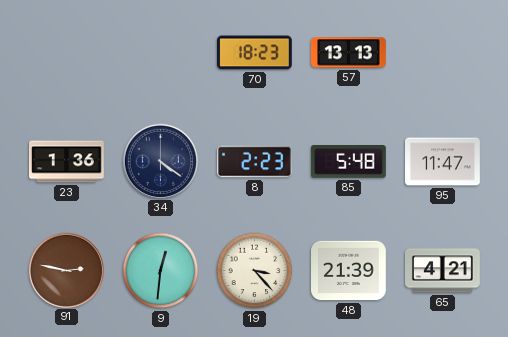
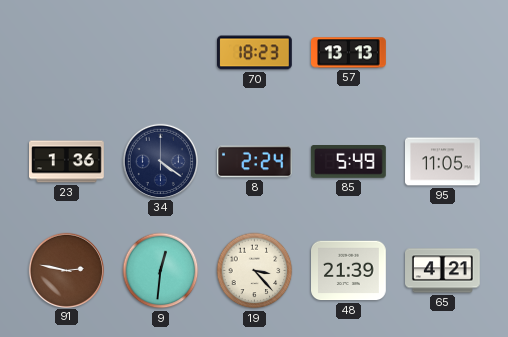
8: 2:23 -> 2:24 (255, 162)
85: 5:48 -> 5:49 (348, 162)
95: 11:47 -> 11:05 (443, 162)
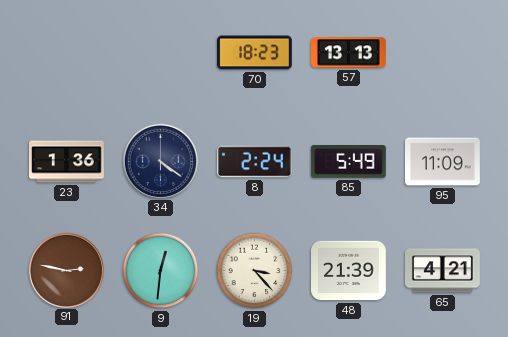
95: 11:05 -> 11:09 (443, 162)
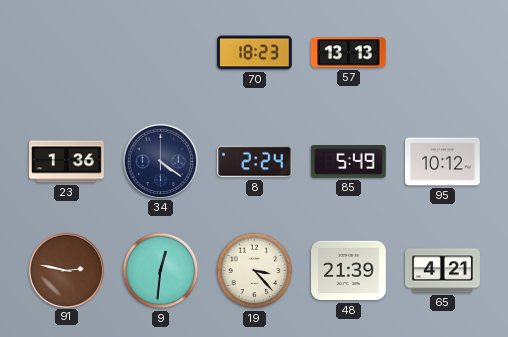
95: 11:09 -> 10:12 (443, 162)
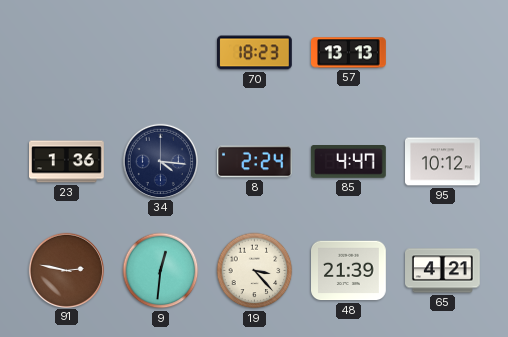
34: 4:21 -> 4:16 (160, 161)
85: 5:49 -> 4:47 (348, 162)
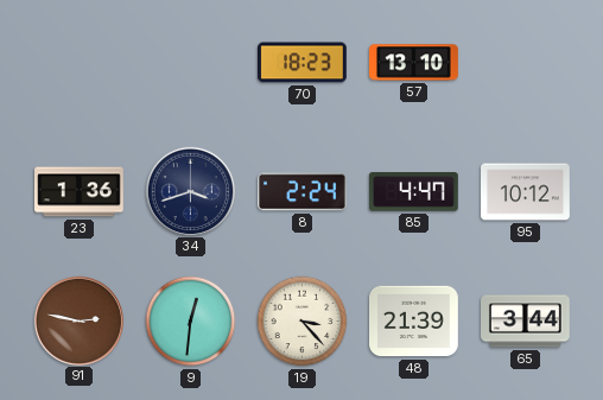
57: 13:13 -> 13:10 (414, 63)
34: 4:16 -> 3:42 (190, 191)
65: 4:21 -> 3:44 (526, 322)
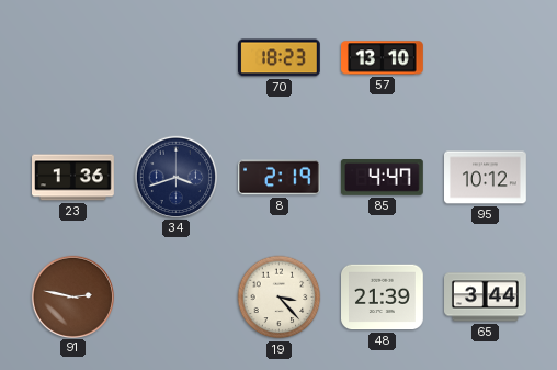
8: 2:24 -> 2:19 (280, 178)
9: 12:31 -> none (191, 322)
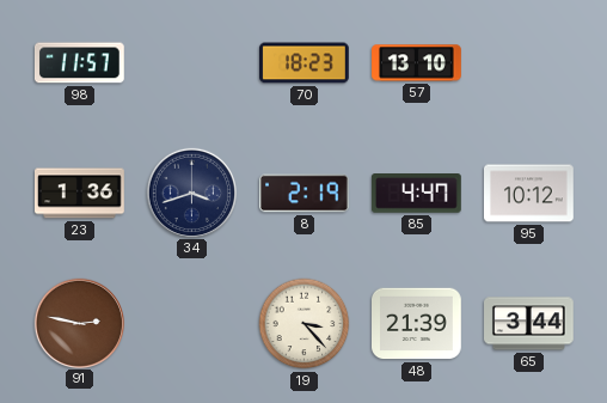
98: none -> 11:57 (79, 63)
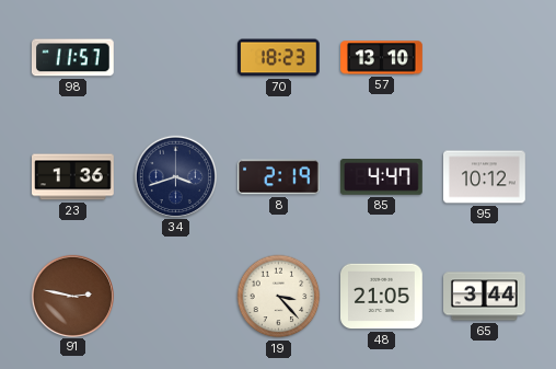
48: 21:39 -> 21:05 (382, 297)
